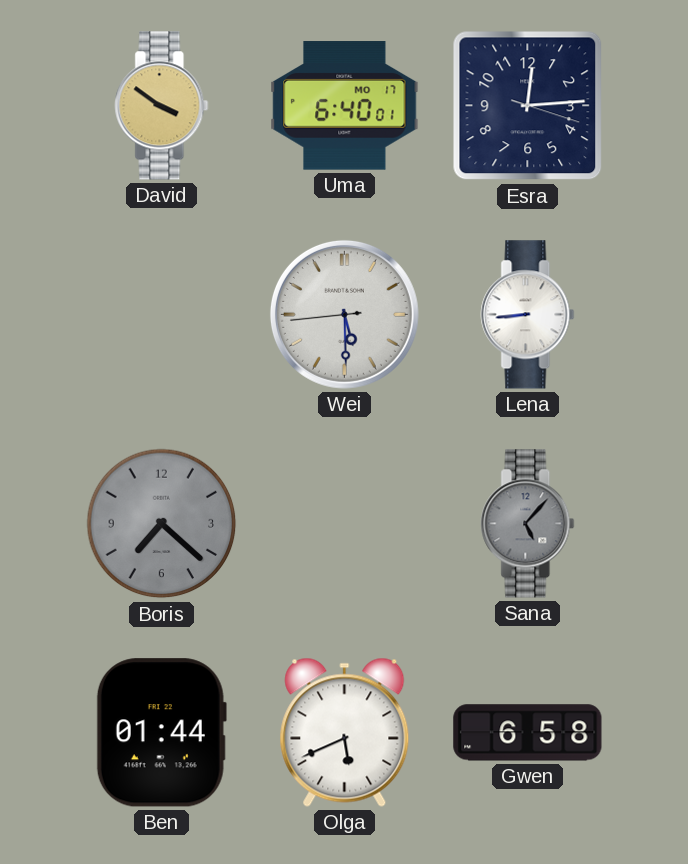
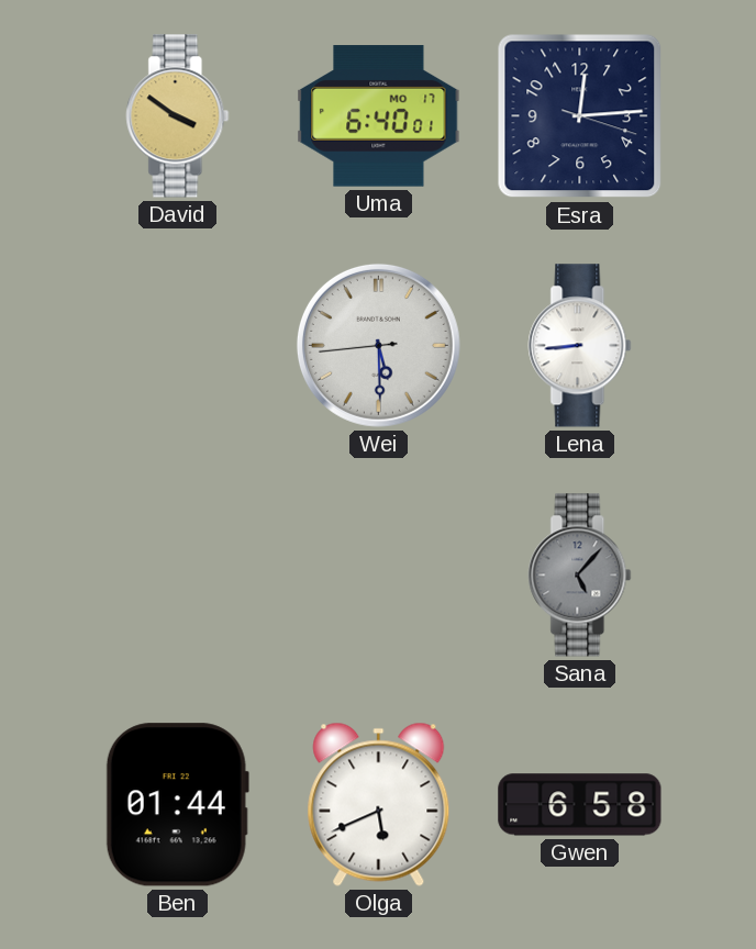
Boris: 7:22 -> none (162, 524)
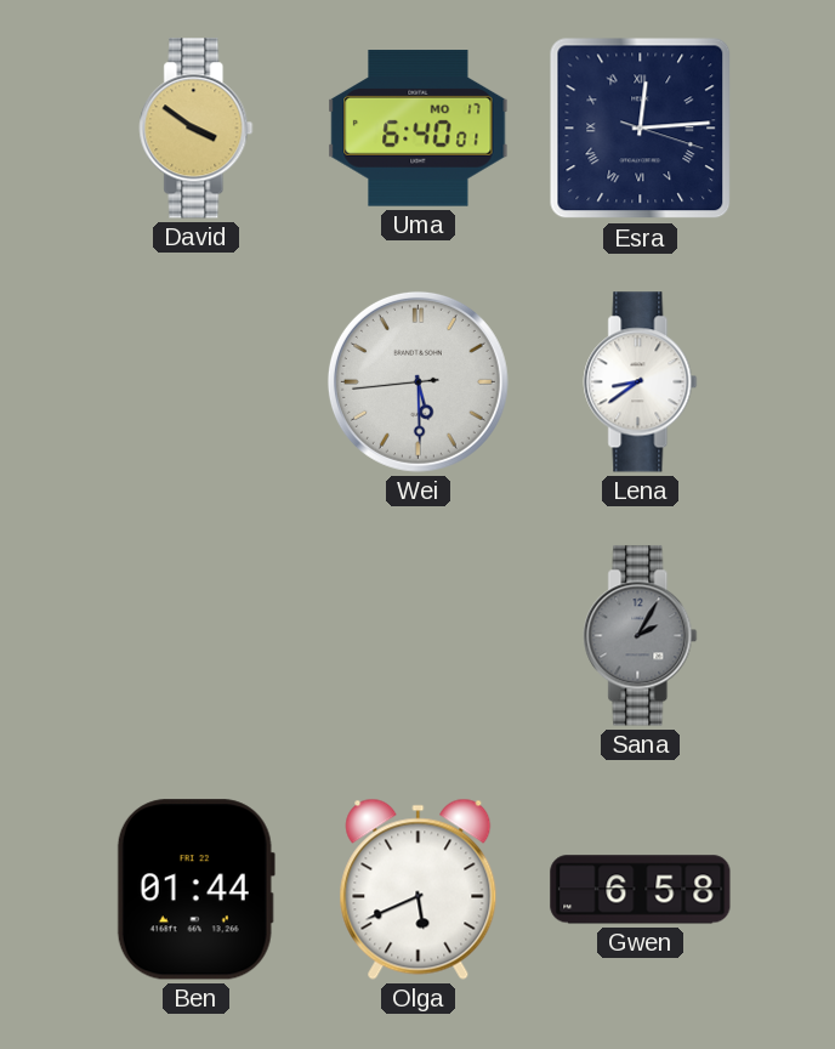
Esra numerals: Arabic -> Roman (641, 129)
Lena: 8:44 -> 8:39 (641, 382)
Sana: 5:07 -> 2:05 (641, 636)
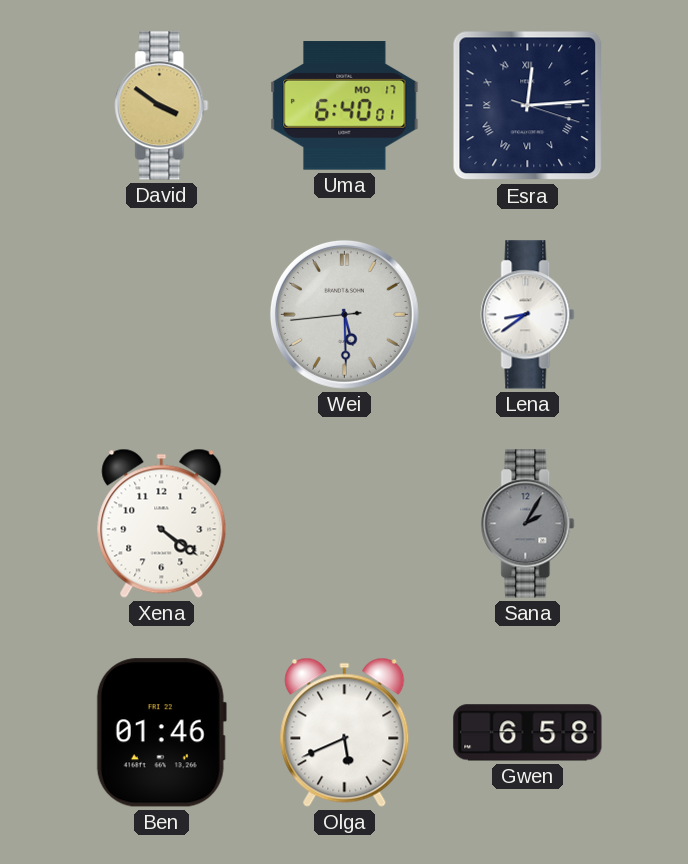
Xena: none -> 4:21 (162, 523)
Ben: 01:44 -> 01:46 (161, 733)
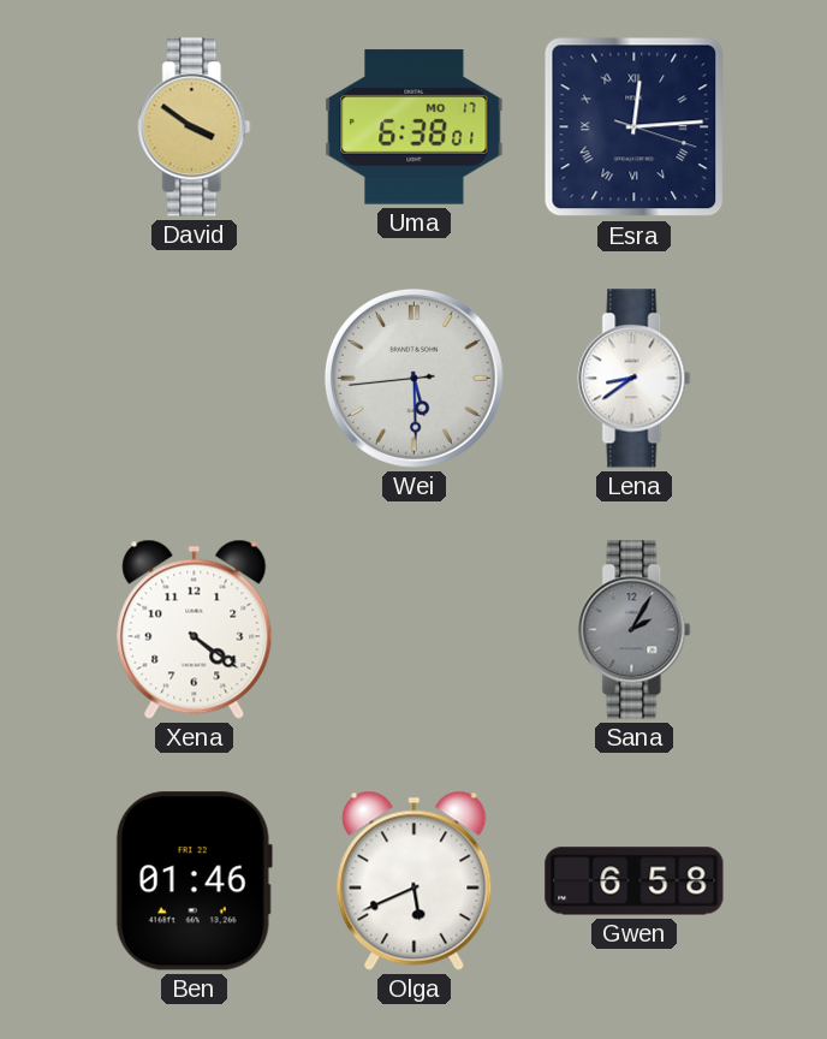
Uma: 6:40 -> 6:38 (415, 127)
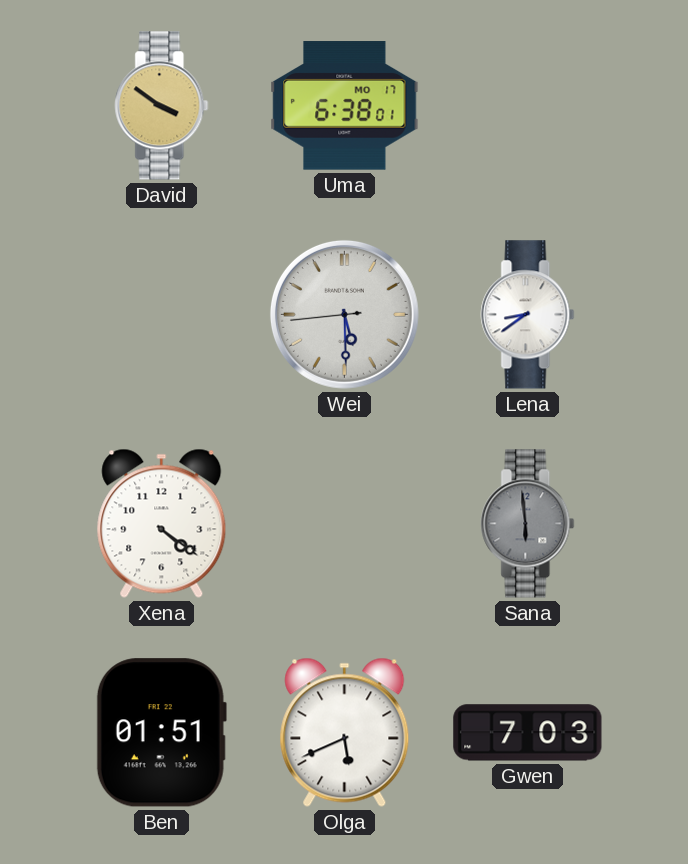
Esra: 12:14 -> none (635, 127)
Sana: 2:05 -> 5:59 (528, 524)
Ben: 01:46 -> 01:51 (161, 733)
Gwen: 6:58 -> 7:03 (528, 733)
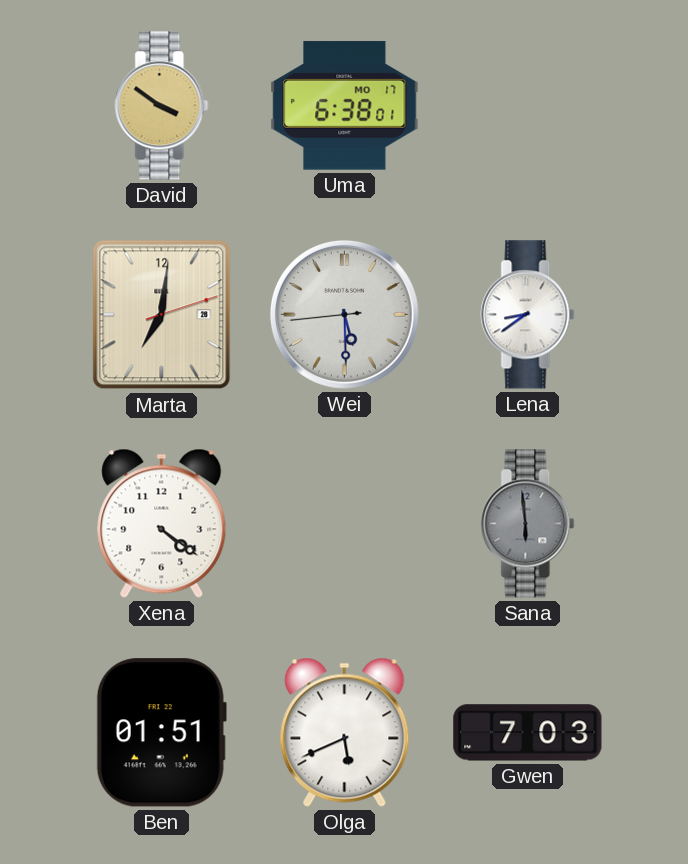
Marta: none -> 7:01 (162, 315)
